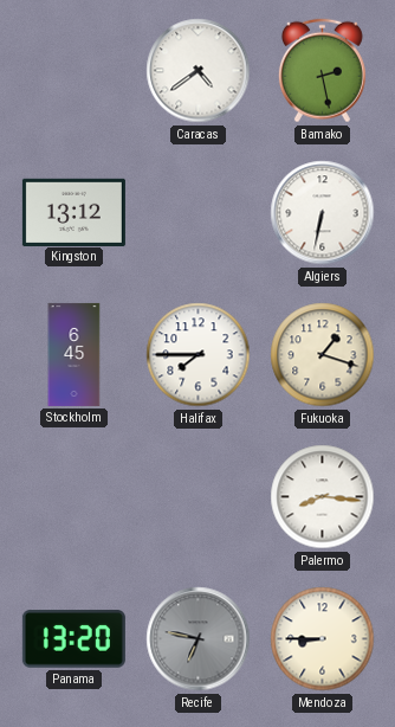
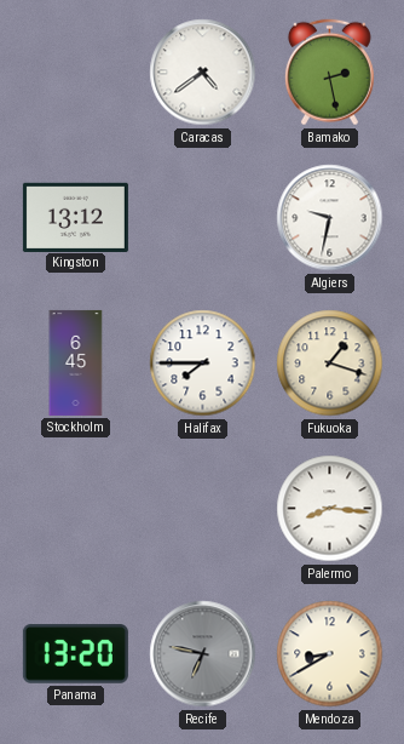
Algiers: 6:32 -> 9:32 (330, 218)
Mendoza: 8:45 -> 8:40 (330, 654)
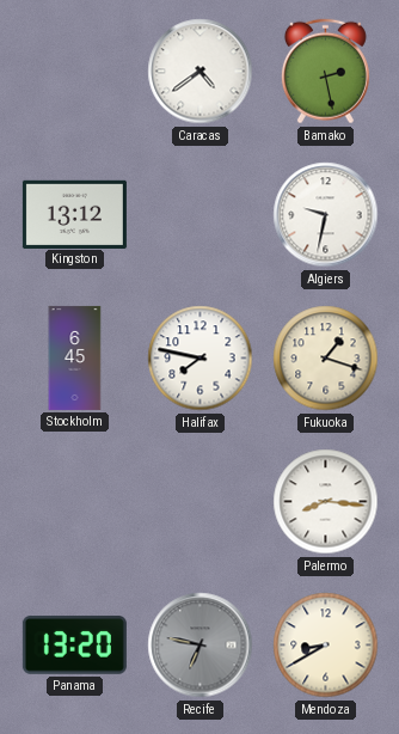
Halifax: 7:45 -> 7:47 (201, 359)
